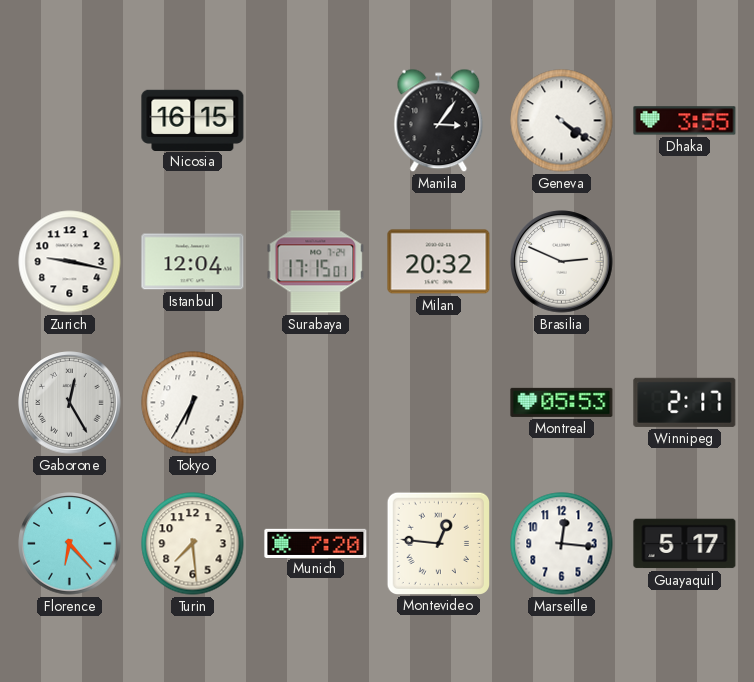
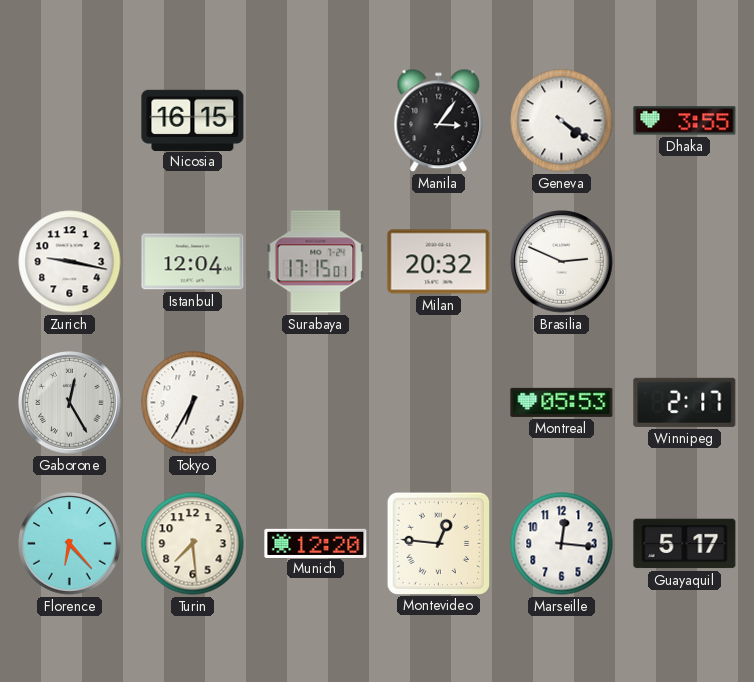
Munich: 7:20 -> 12:20 (316, 543)
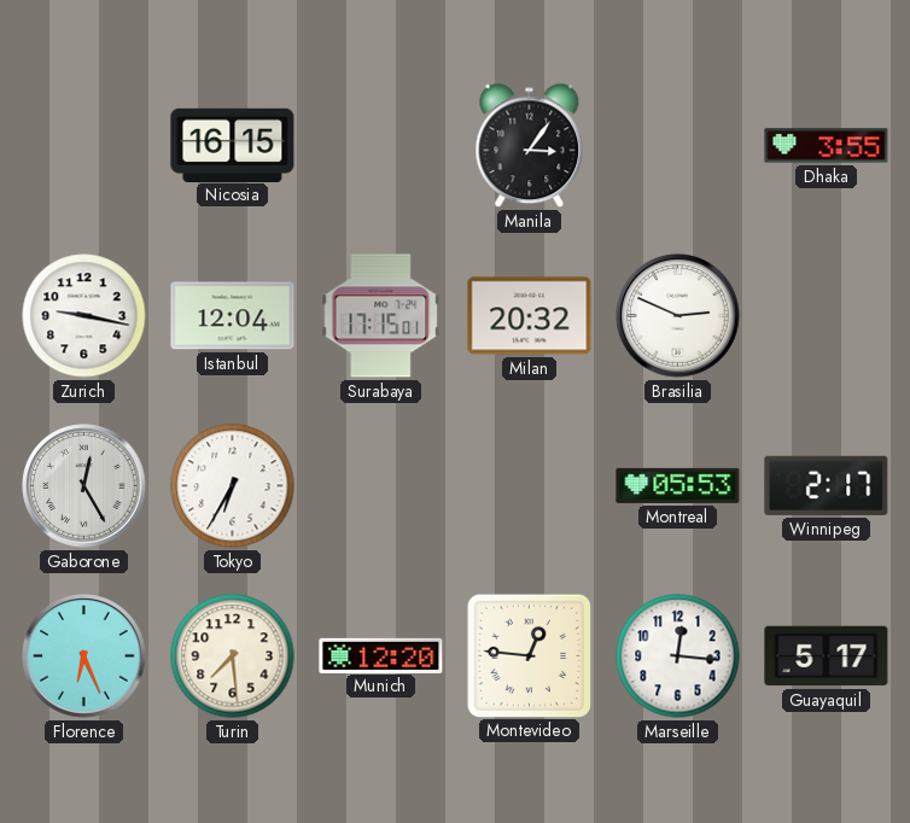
Geneva: 4:21 -> none (562, 121)
Florence: 6:23 -> 6:26 (84, 656)
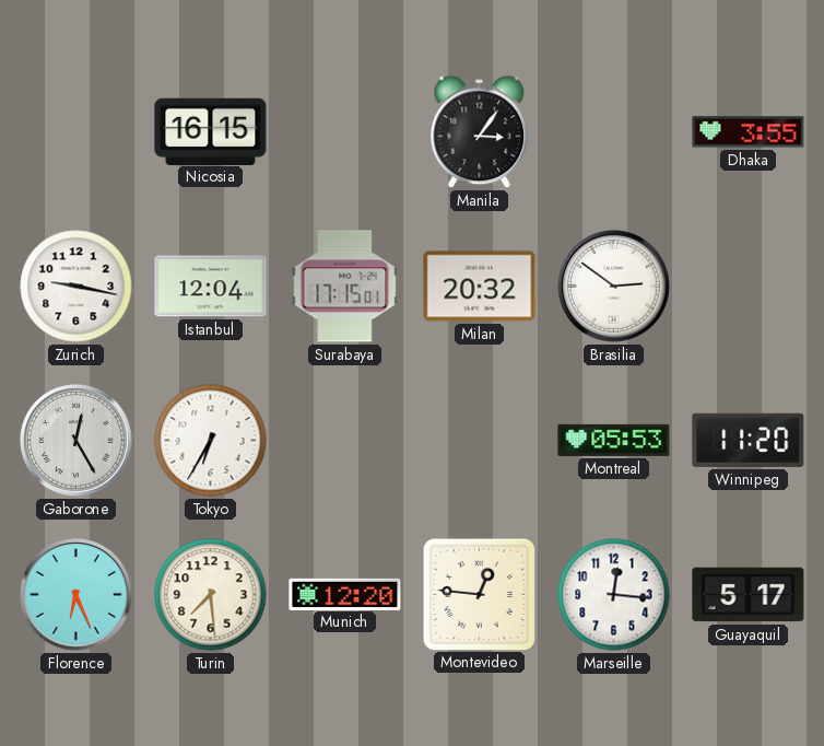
Brasilia: 2:49 -> 2:51 (614, 287)
Winnipeg: 2:17 -> 11:20 (749, 440)
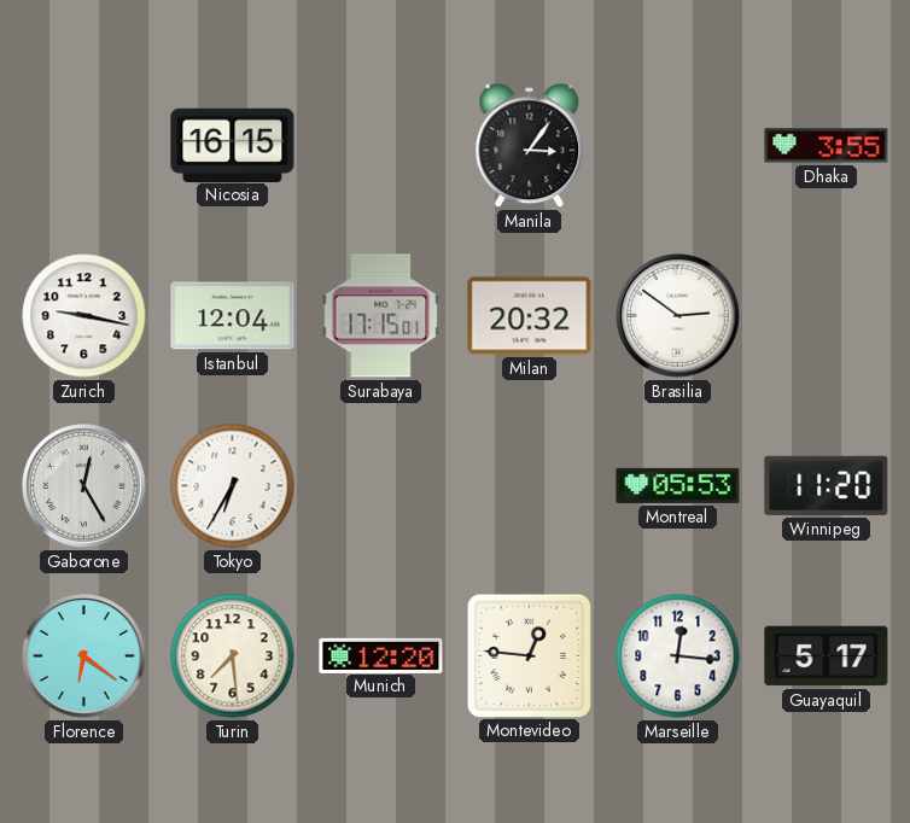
Florence: 6:26 -> 6:21 (84, 656)
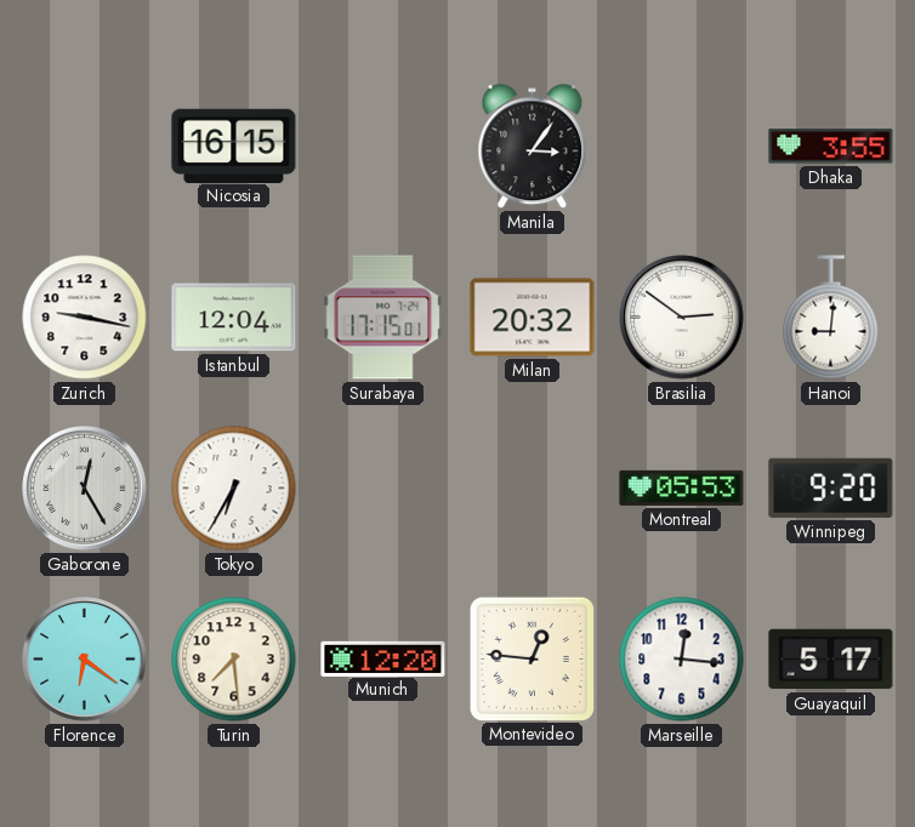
Hanoi: none -> 9:01 (831, 318)
Winnipeg: 11:20 -> 9:20 (831, 487)
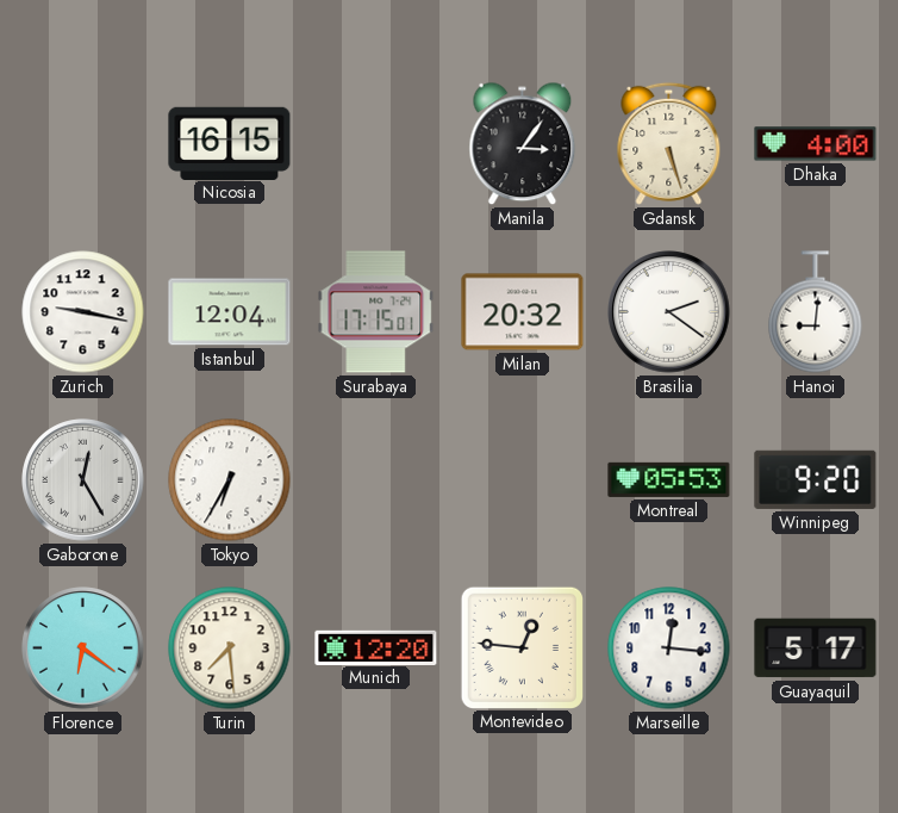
Gdansk: none -> 5:27 (669, 143)
Dhaka: 3:55 -> 4:00 (816, 144)
Brasilia: 2:51 -> 2:21 (669, 312)
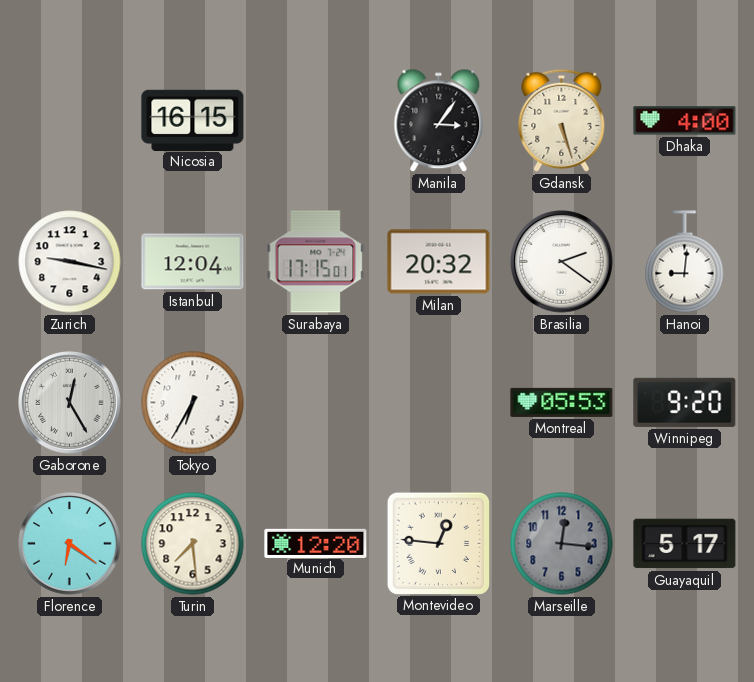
Marseille dial: white -> grey (562, 544)
